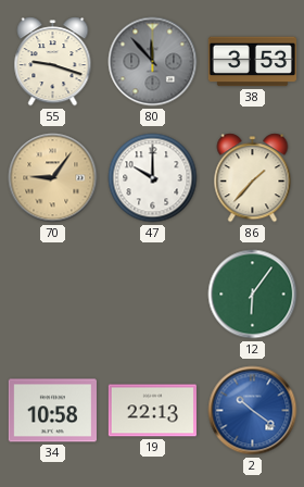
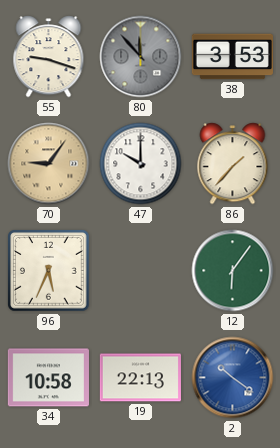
96: none -> 5:34 (49, 271)
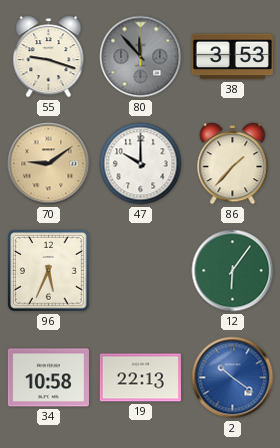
70: 9:06 -> 9:09 (49, 164)
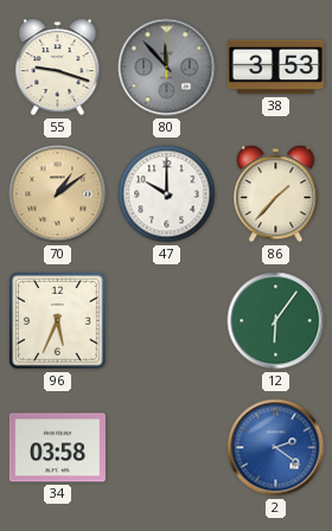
70: 9:09 -> 1:09 (58, 194)
34: 10:58 -> 03:58 (57, 448)
19: 22:13 -> none (140, 378)
2: 10:21 -> 2:21 (276, 448)
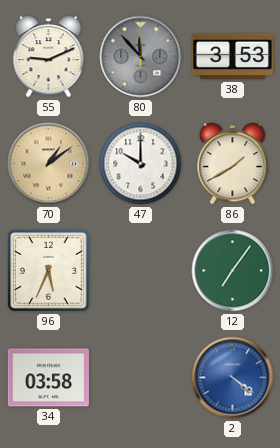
55: 9:18 -> 9:11 (49, 57)
86: 1:37 -> 1:40 (233, 164)
12: 6:06 -> 7:06 (233, 271)
2: 2:21 -> 4:21 (233, 378)
